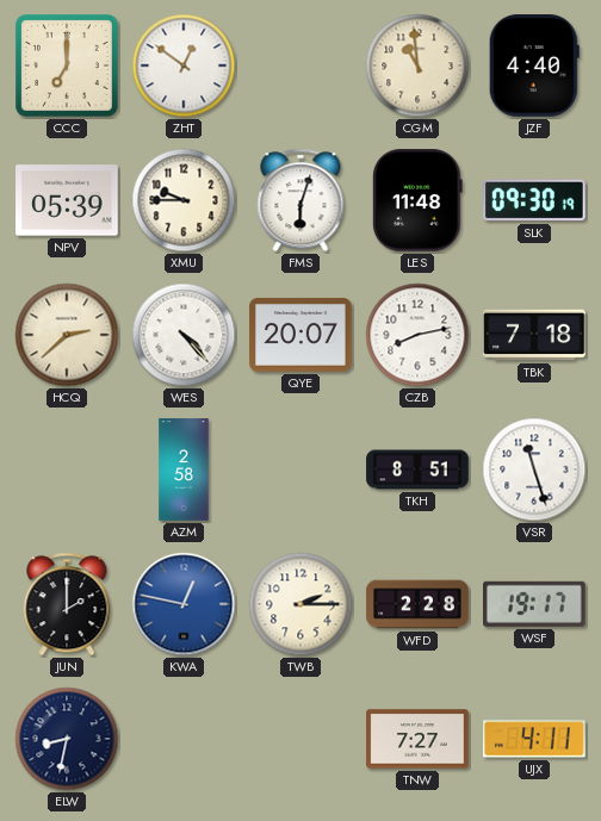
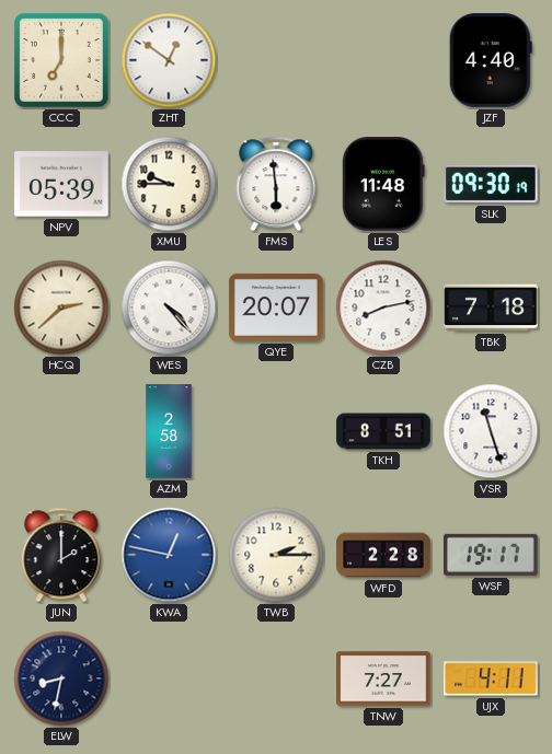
CGM: 10:59 -> none (417, 66)
FMS: 6:03 -> 5:59 (276, 184)
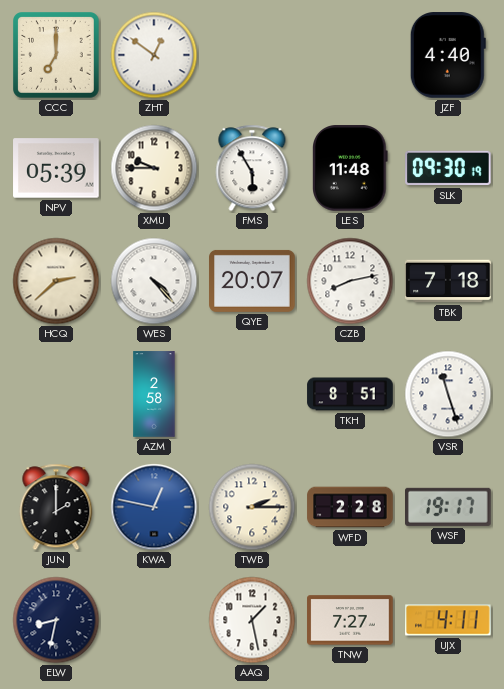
FMS: 5:59 -> 5:55 (252, 168)
AAQ: none -> 1:28 (252, 620)
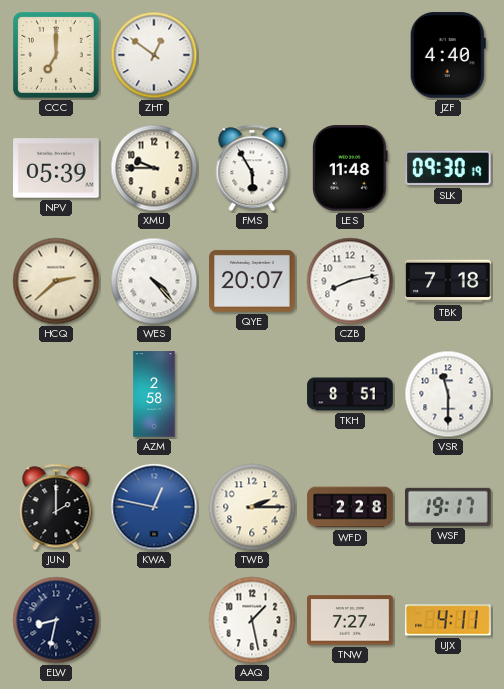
VSR: 11:27 -> 11:30 (448, 394)
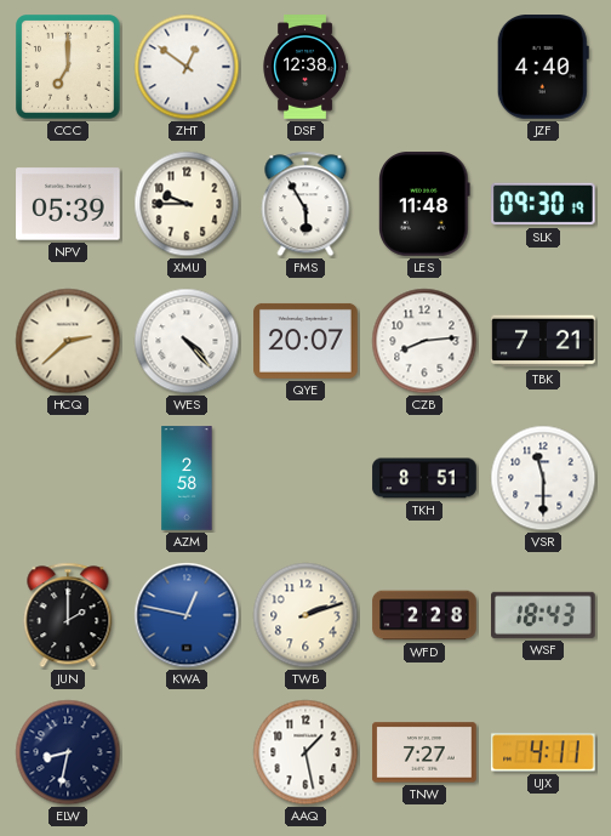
DSF: none -> 12:38 (305, 67)
CZB: 8:13 -> 8:14 (424, 341)
TBK: 7:18 -> 7:21 (543, 341)
TWB: 2:15 -> 2:12 (305, 615)
WSF: 19:17 -> 18:43 (544, 615)
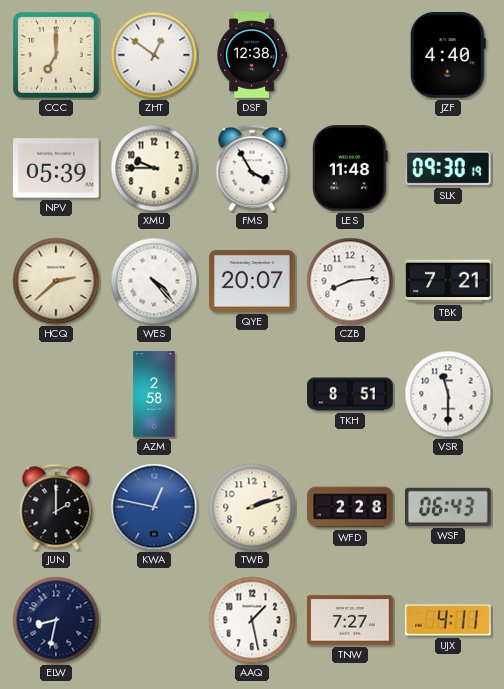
FMS: 5:55 -> 3:55 (252, 168)
WSF: 18:43 -> 06:43 (449, 507)
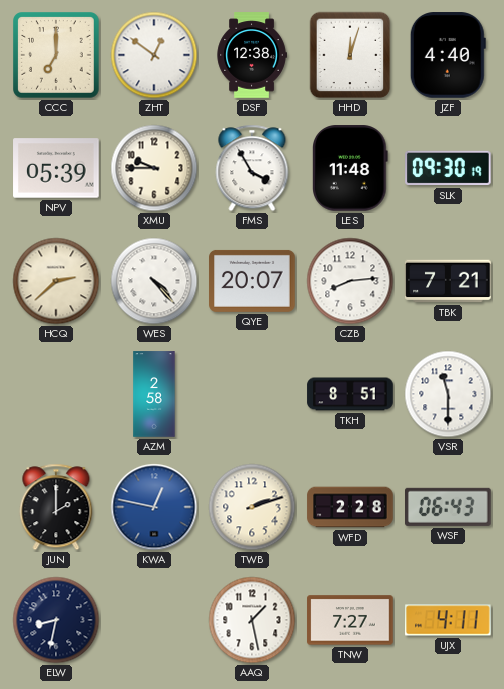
HHD: none -> 12:03 (350, 55)
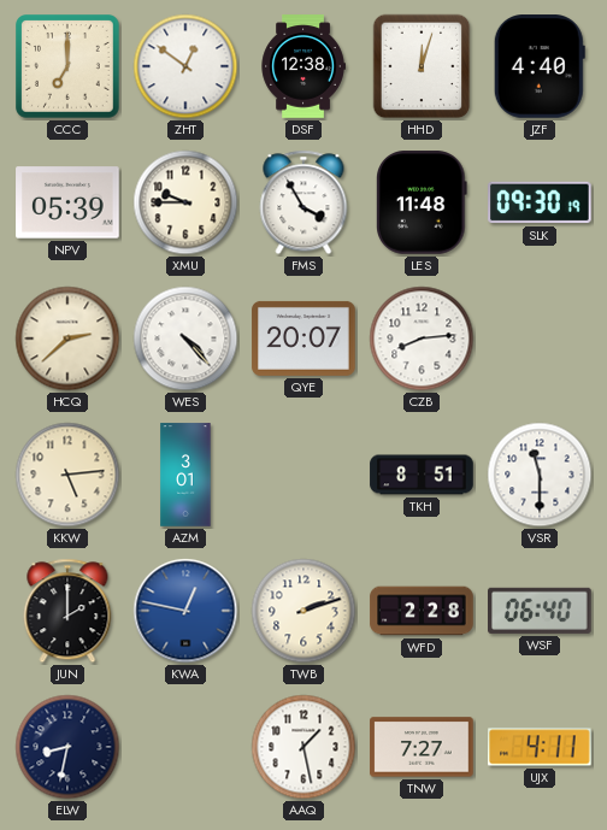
TBK: 7:21 -> none (448, 281)
KKW: none -> 5:14 (67, 475)
AZM: 2:58 -> 3:01 (185, 475)
WSF: 06:43 -> 06:40 (541, 611)
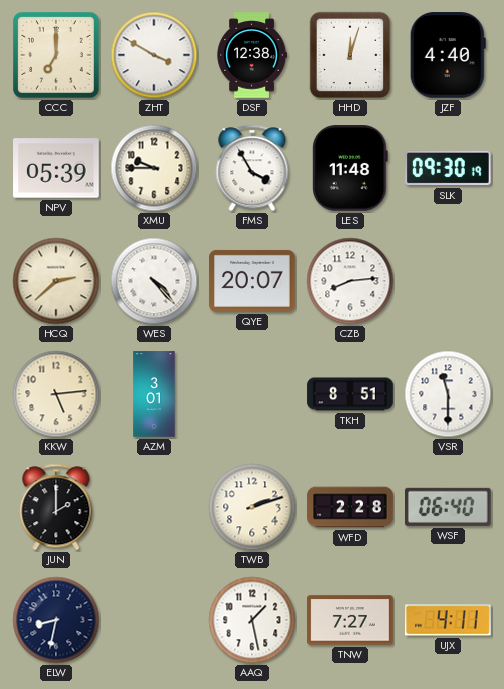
ZHT: 12:51 -> 3:50 (154, 55)
KWA: 12:47 -> none (185, 611)
